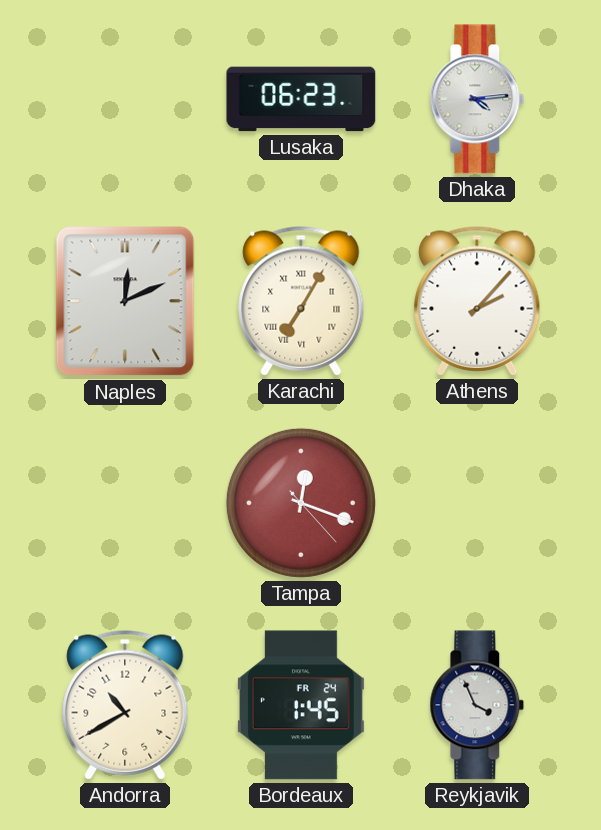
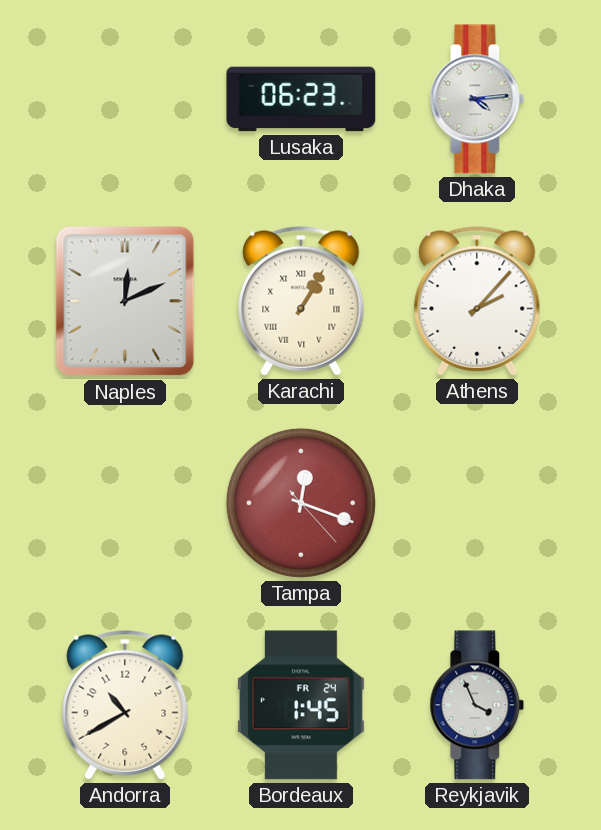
Karachi: 7:05 -> 1:05 (301, 301)
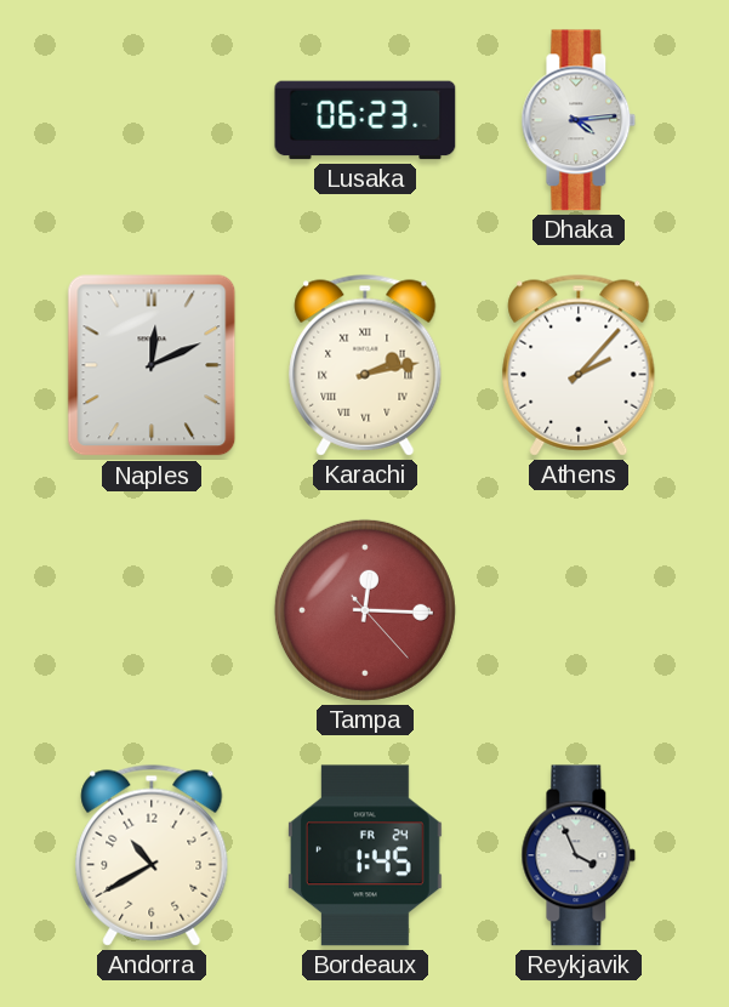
Karachi: 1:05 -> 2:13 (365, 365)
Tampa: 12:18 -> 12:15 (365, 610)
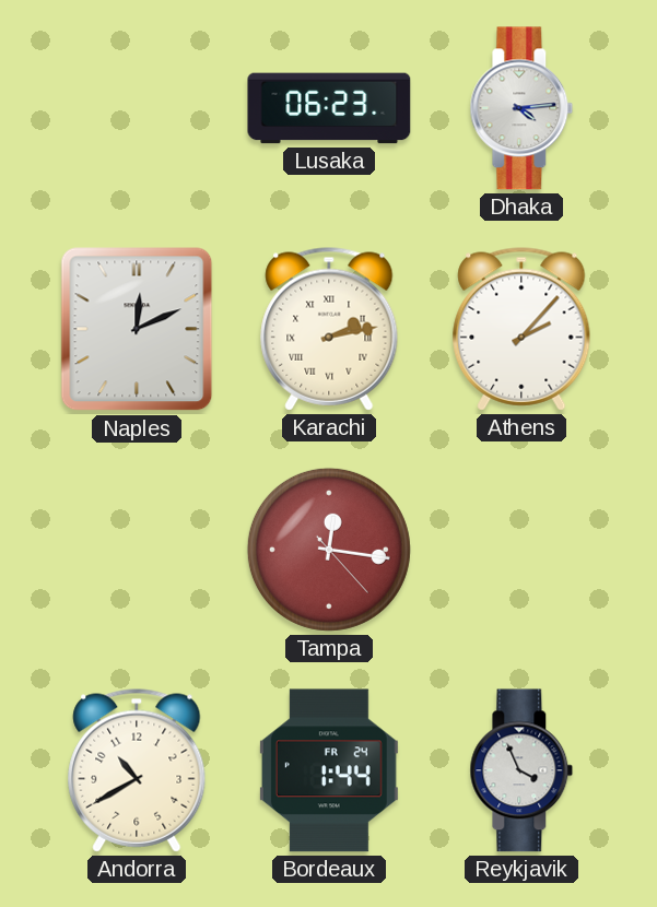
Tampa: 12:15 -> 12:16 (329, 550)
Bordeaux: 1:45 -> 1:44 (329, 770)
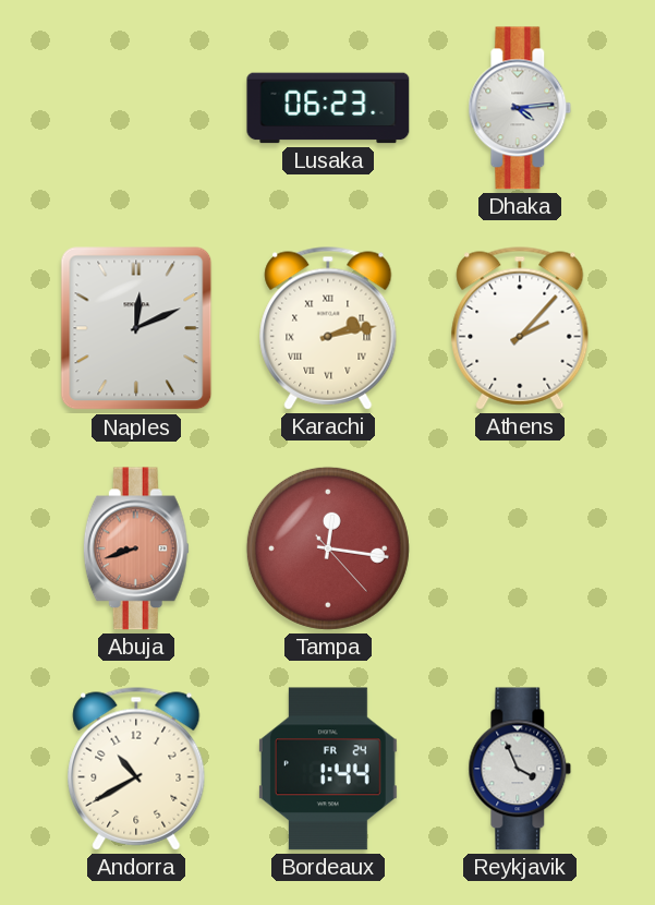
Abuja: none -> 8:42 (136, 548)
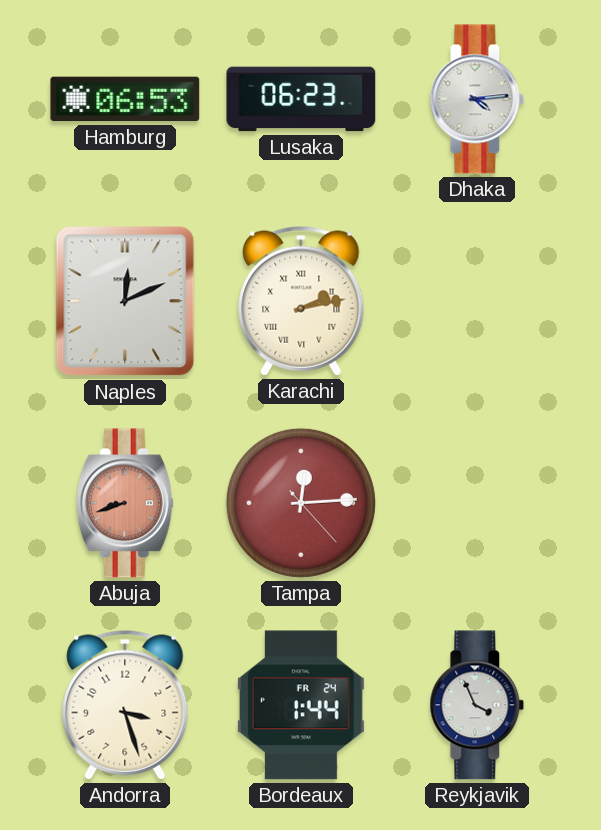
Hamburg: none -> 06:53 (125, 99)
Athens: 2:07 -> none (520, 328)
Tampa: 12:16 -> 12:14 (301, 503)
Andorra: 10:40 -> 3:27 (125, 705)
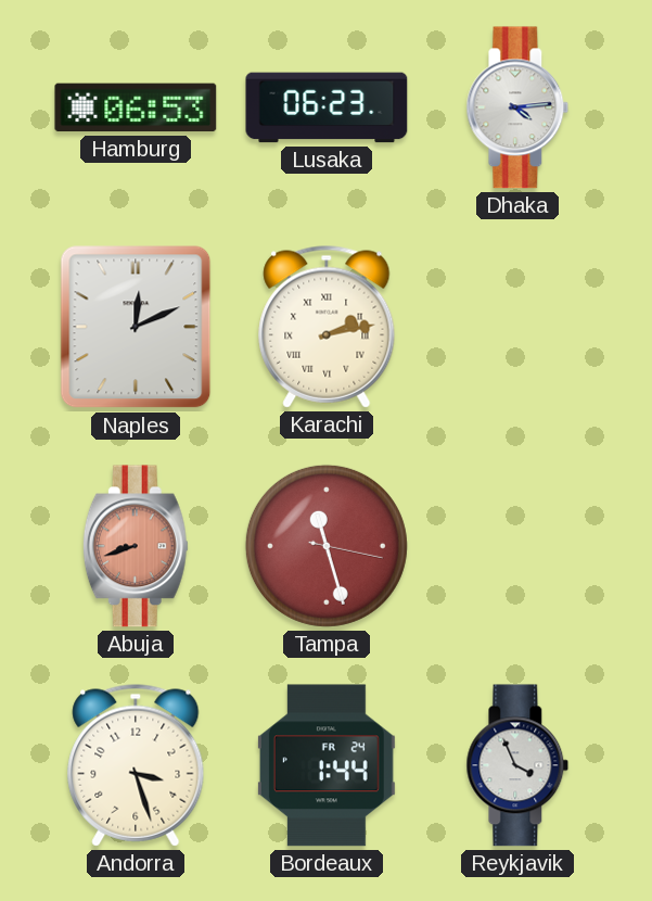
Tampa: 12:14 -> 11:27 (327, 546)
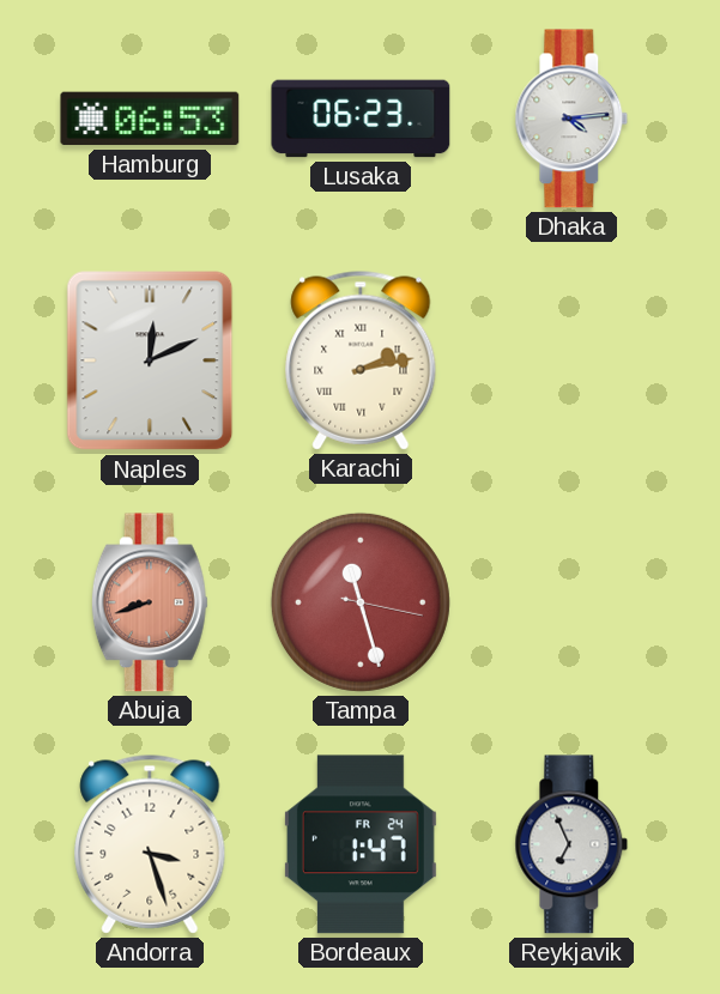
Bordeaux: 1:44 -> 1:47 (361, 844)
Reykjavik: 3:56 -> 6:56 (571, 844)
